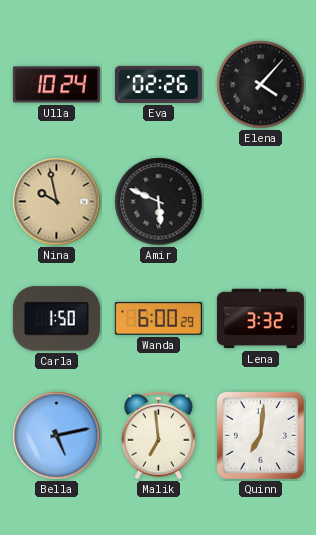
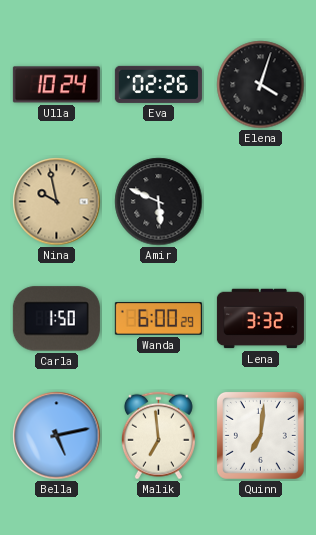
Elena: 4:07 -> 4:03 (261, 85)
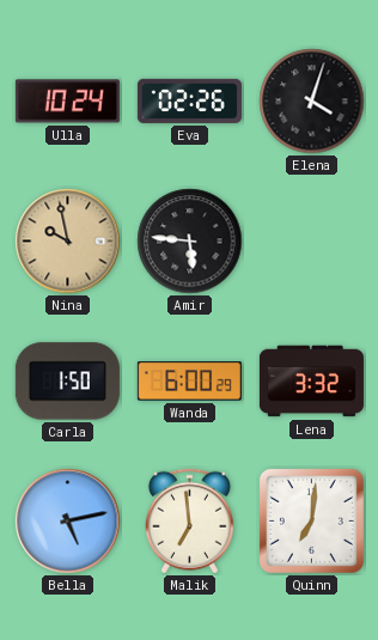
Amir: 5:49 -> 5:46 (190, 242)
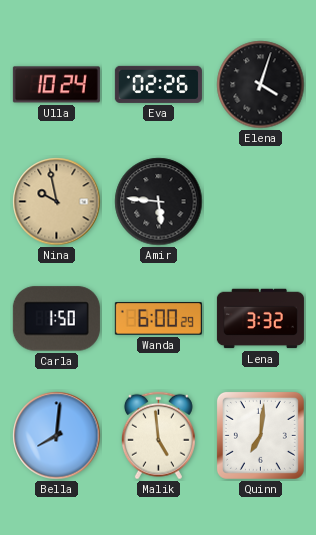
Bella: 5:13 -> 8:01 (57, 436)
Malik: 6:59 -> 4:59 (158, 436)
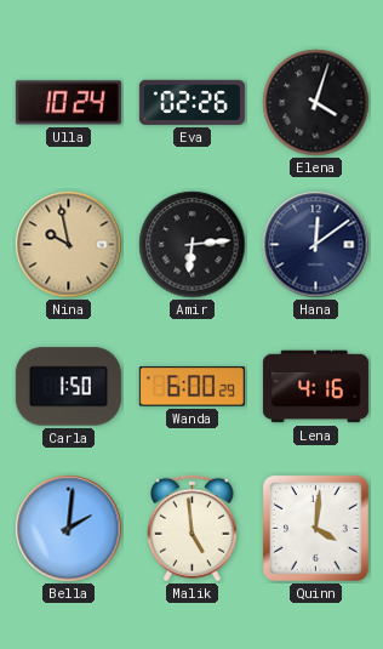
Amir: 5:46 -> 6:14 (193, 245)
Hana: none -> 12:09 (316, 245)
Lena: 3:32 -> 4:16 (315, 387)
Bella: 8:01 -> 2:01 (69, 529)
Quinn: 7:01 -> 4:01 (315, 528)
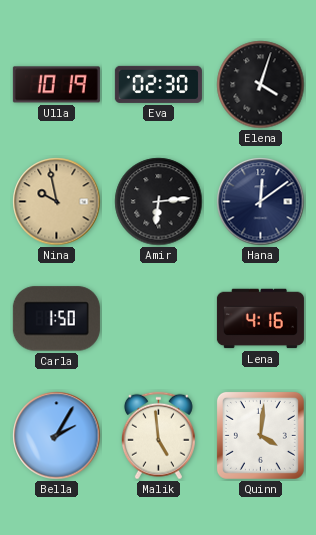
Ulla: 10:24 -> 10:19 (56, 85)
Eva: 02:26 -> 02:30 (158, 84)
Wanda: 6:00 -> none (191, 387)
Bella: 2:01 -> 2:05 (57, 436)
